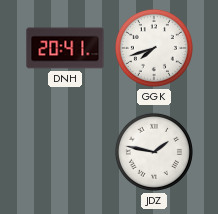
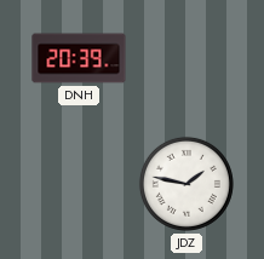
DNH: 20:41 -> 20:39 (79, 58)
GGK: 7:42 -> none (154, 48)
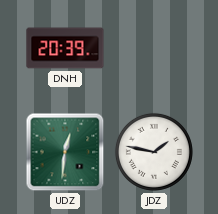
UDZ: none -> 12:31 (65, 152)
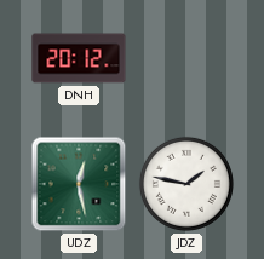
DNH: 20:39 -> 20:12 (79, 58)
UDZ: 12:31 -> 12:28 (79, 184)
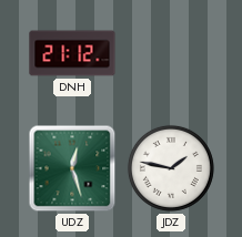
DNH: 20:12 -> 21:12 (72, 53)
UDZ: 12:28 -> 12:27 (72, 168)
